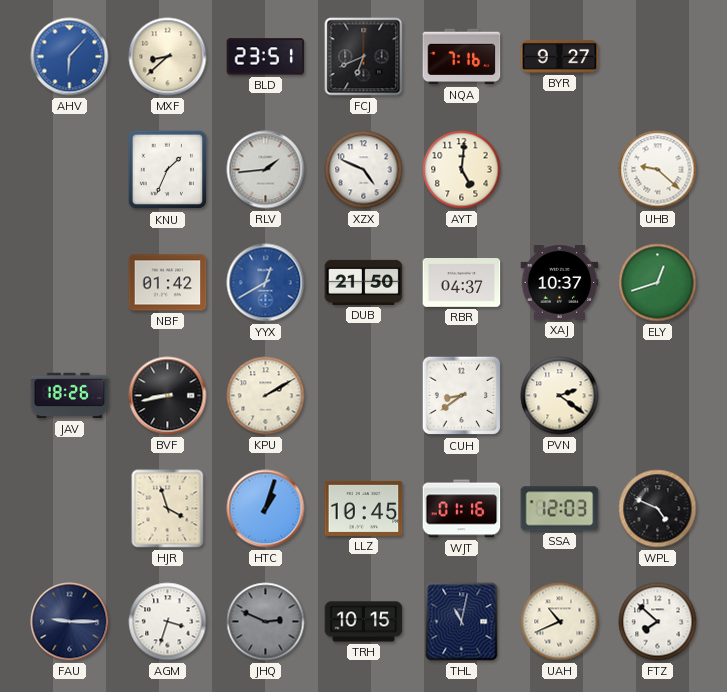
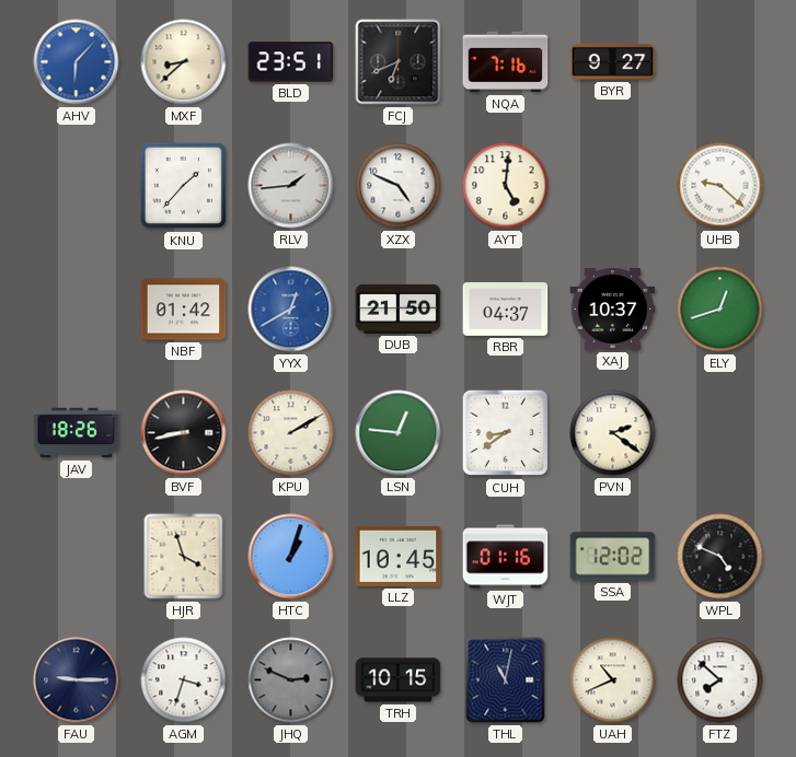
KNU: 1:34 -> 1:37 (184, 186)
LSN: none -> 12:46 (399, 433)
SSA: 12:03 -> 12:02 (613, 557)
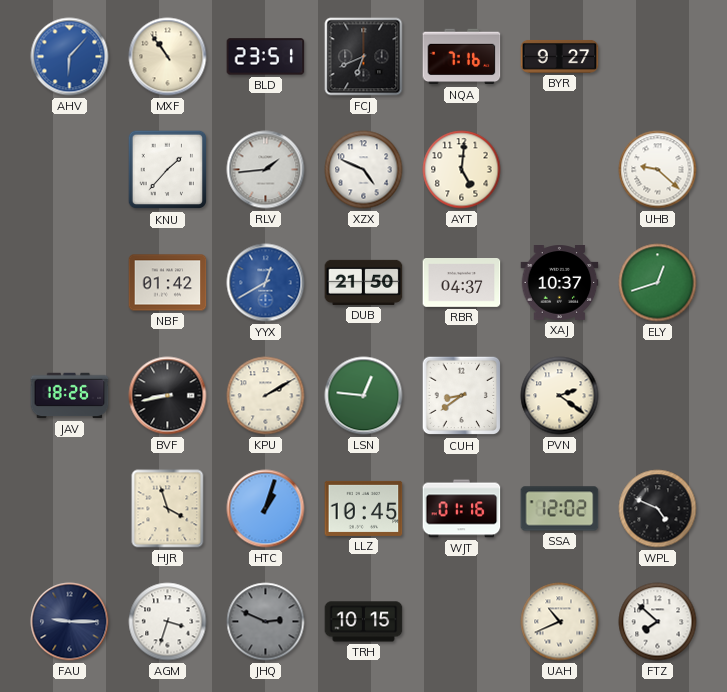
MXF: 8:38 -> 10:54 (168, 57)
THL: 11:02 -> none (506, 680)
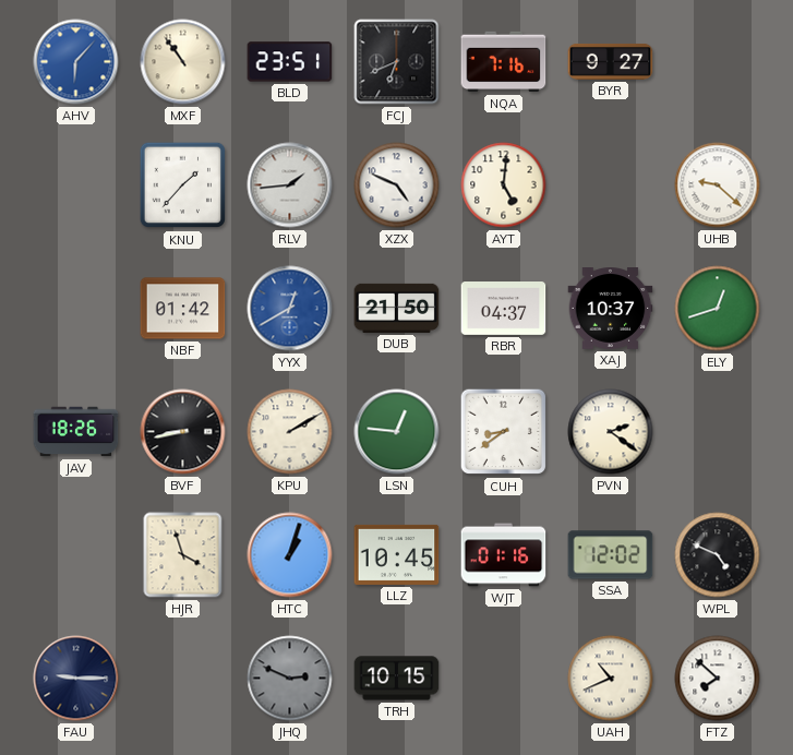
AGM: 3:33 -> none (168, 622)
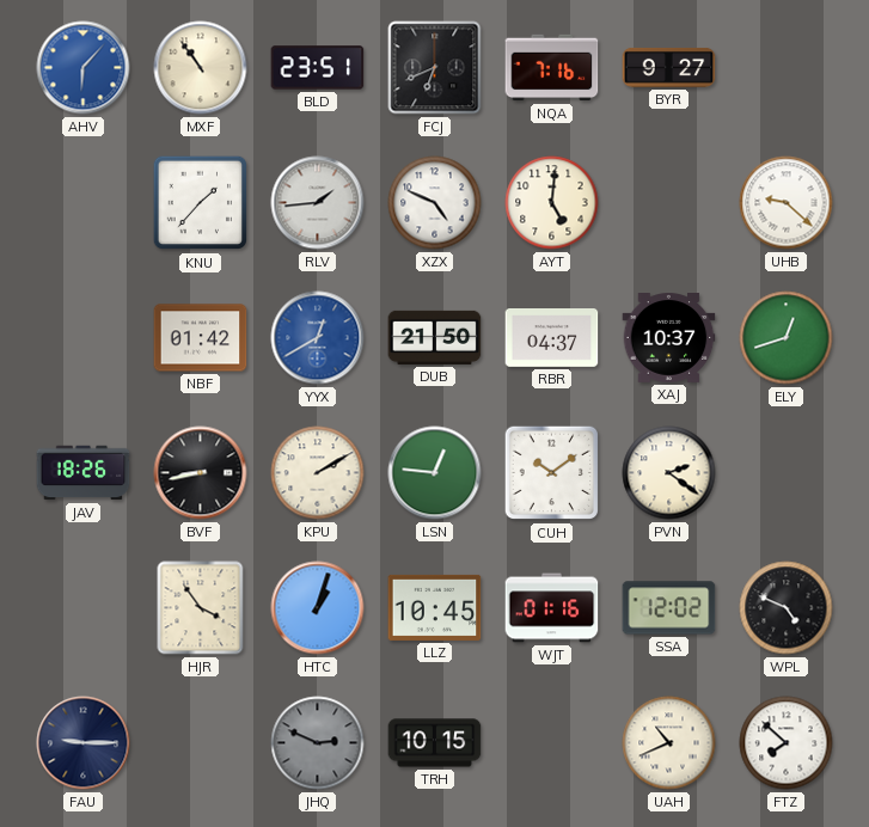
CUH: 8:39 -> 10:09 (552, 473)
HJR: 3:57 -> 3:54 (201, 608)
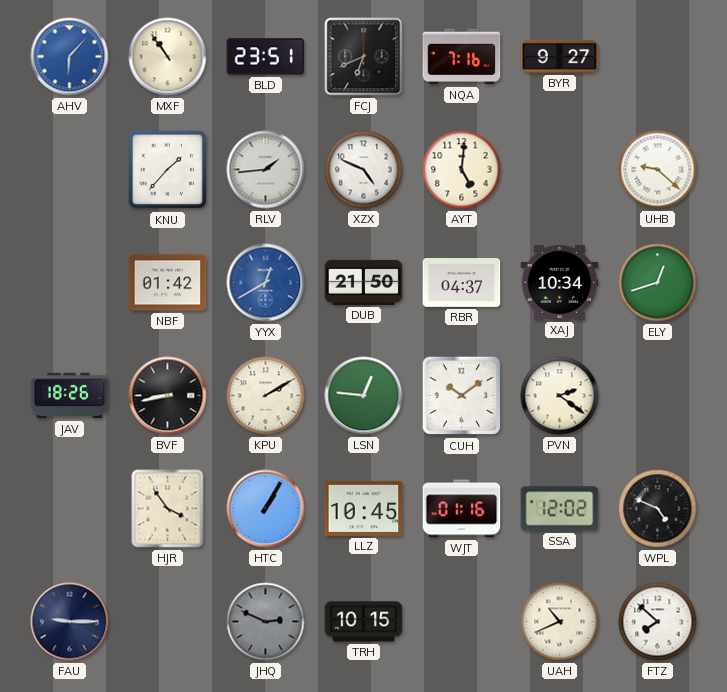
XAJ: 10:37 -> 10:34 (560, 283)
HTC: 1:03 -> 1:05 (266, 509)
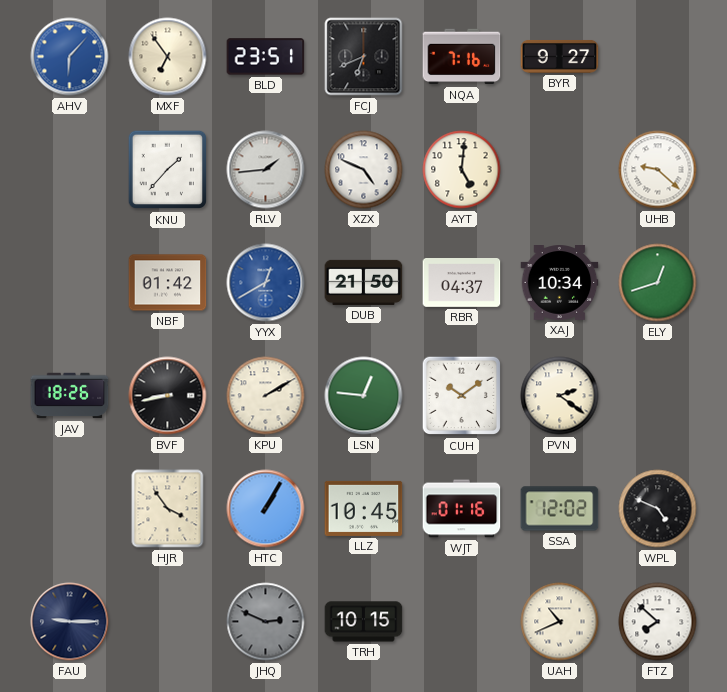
MXF: 10:54 -> 6:54 (168, 57)
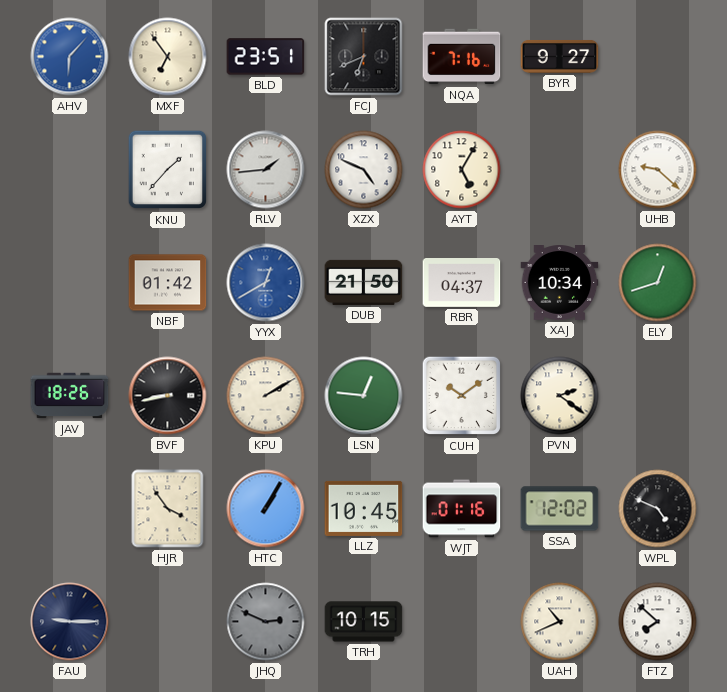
AYT: 5:01 -> 5:05 (462, 170)
